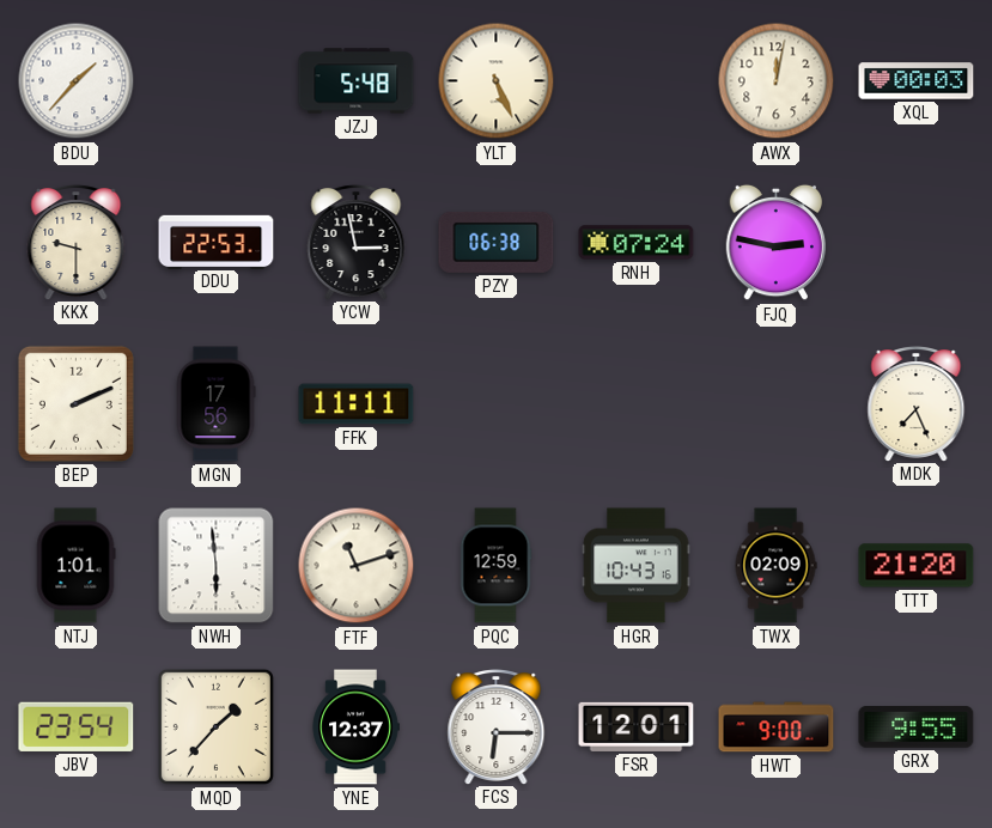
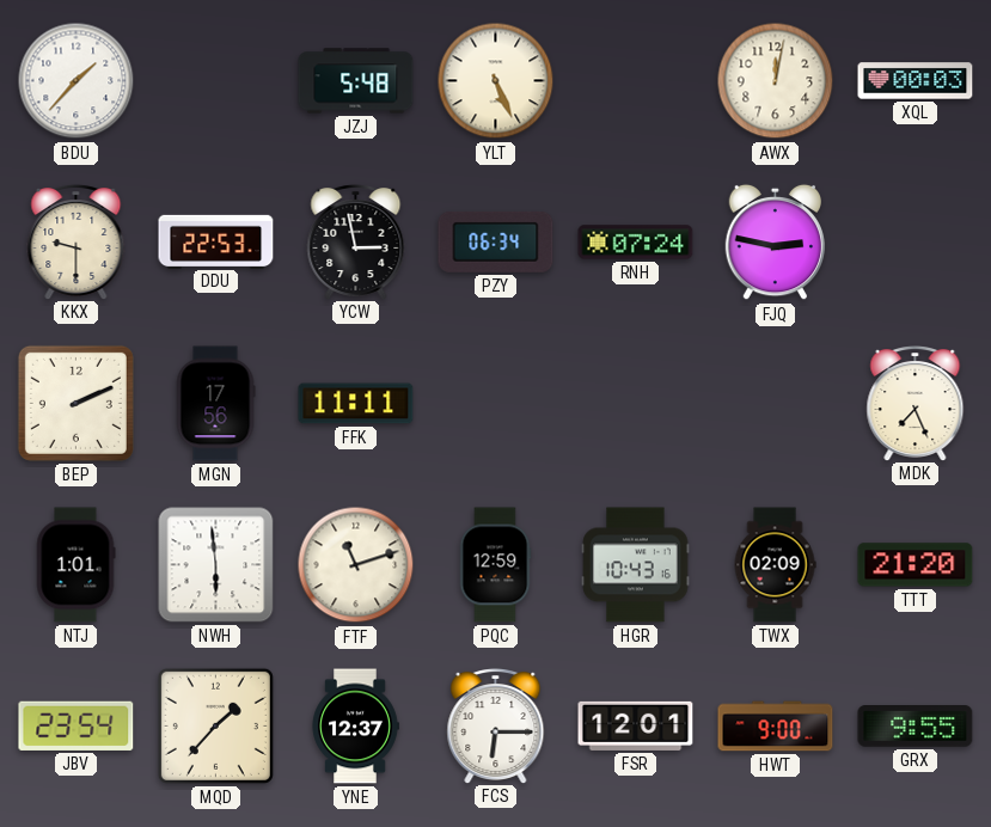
PZY: 06:38 -> 06:34 (496, 241)
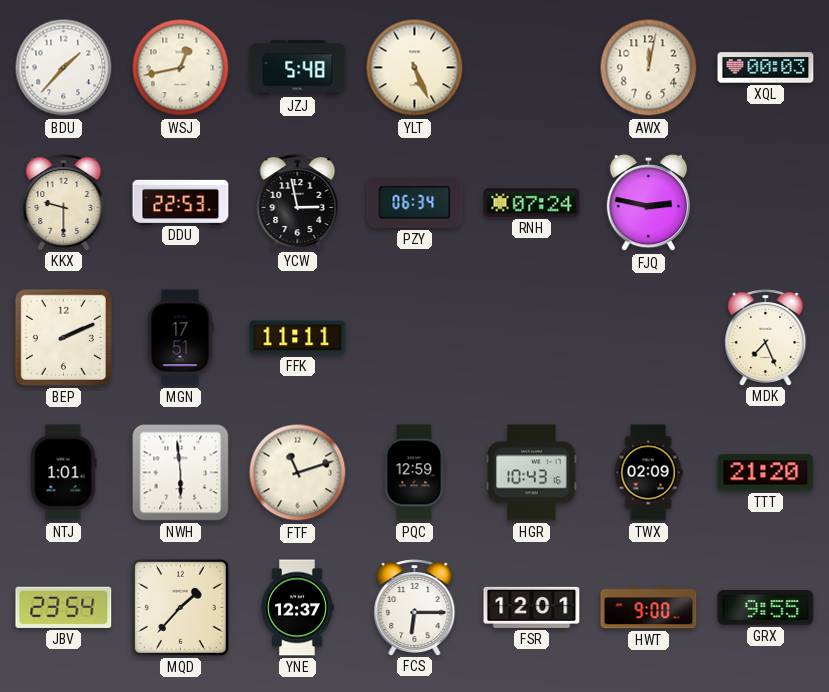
WSJ: none -> 12:43 (181, 68)
MGN: 17:56 -> 17:51 (180, 338)
